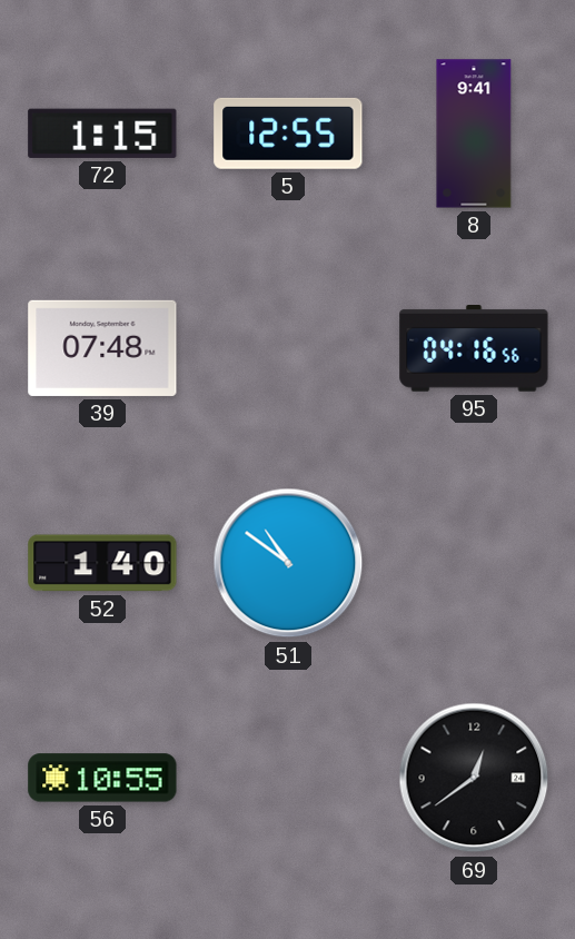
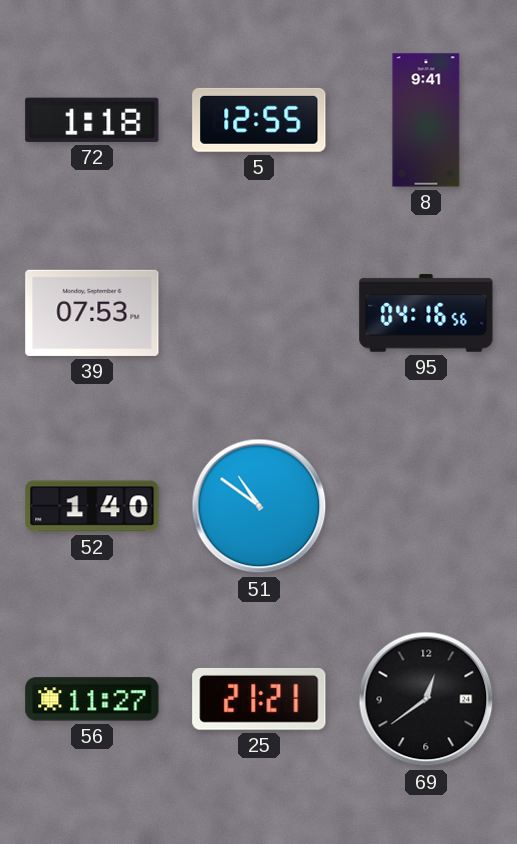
72: 1:15 -> 1:18 (92, 120)
39: 07:48 -> 07:53 (92, 313)
56: 10:55 -> 11:27 (92, 699)
25: none -> 21:21 (259, 699)
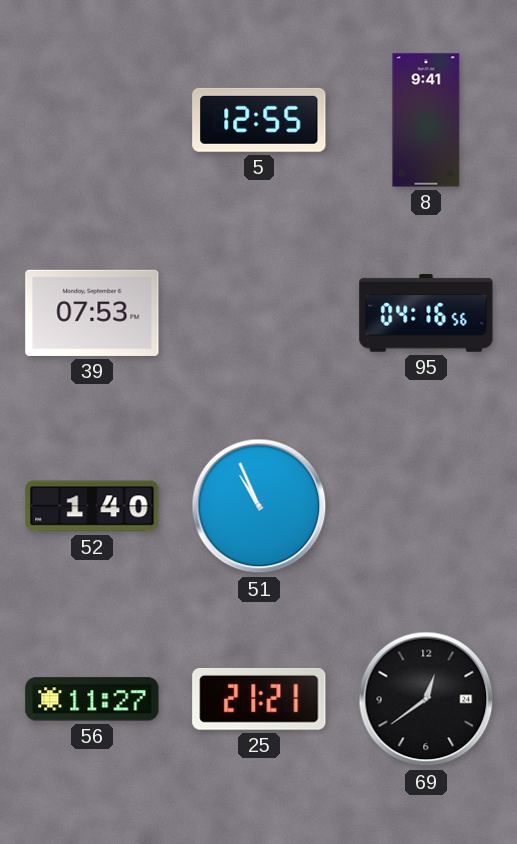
72: 1:18 -> none (92, 120)
51: 10:51 -> 10:56 (259, 506)
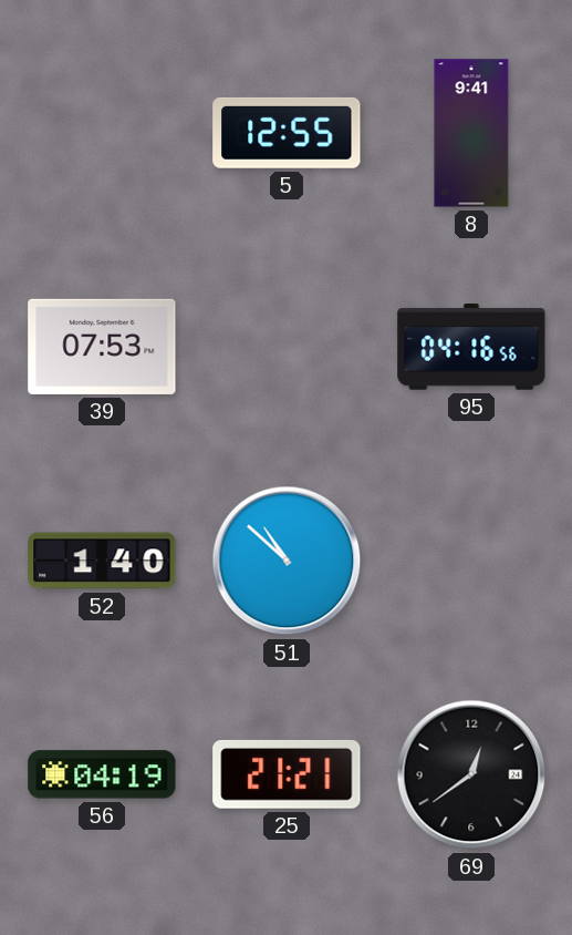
51: 10:56 -> 10:52 (287, 561)
56: 11:27 -> 04:19 (102, 774)
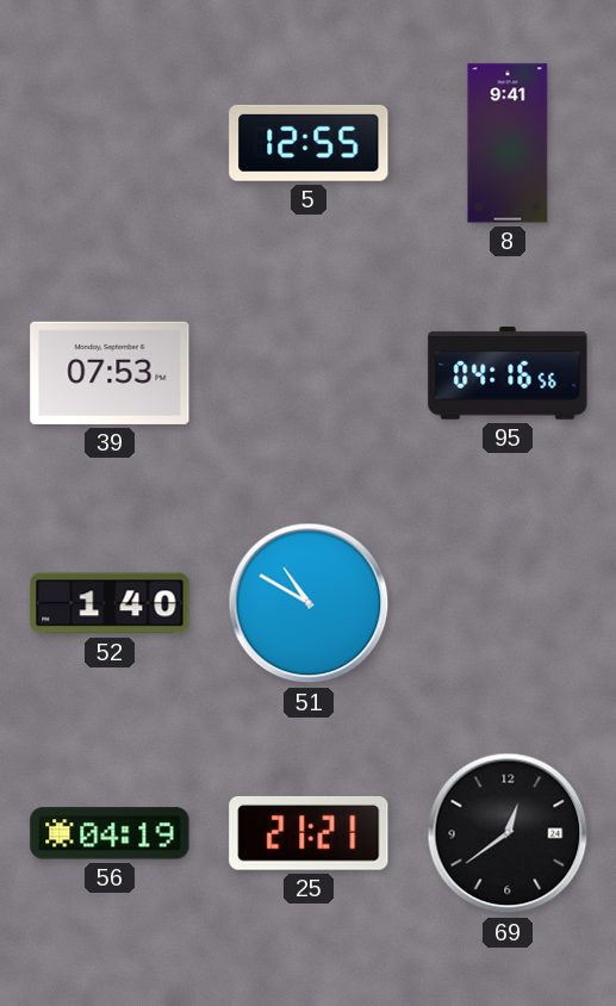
51: 10:52 -> 10:50 (309, 603)
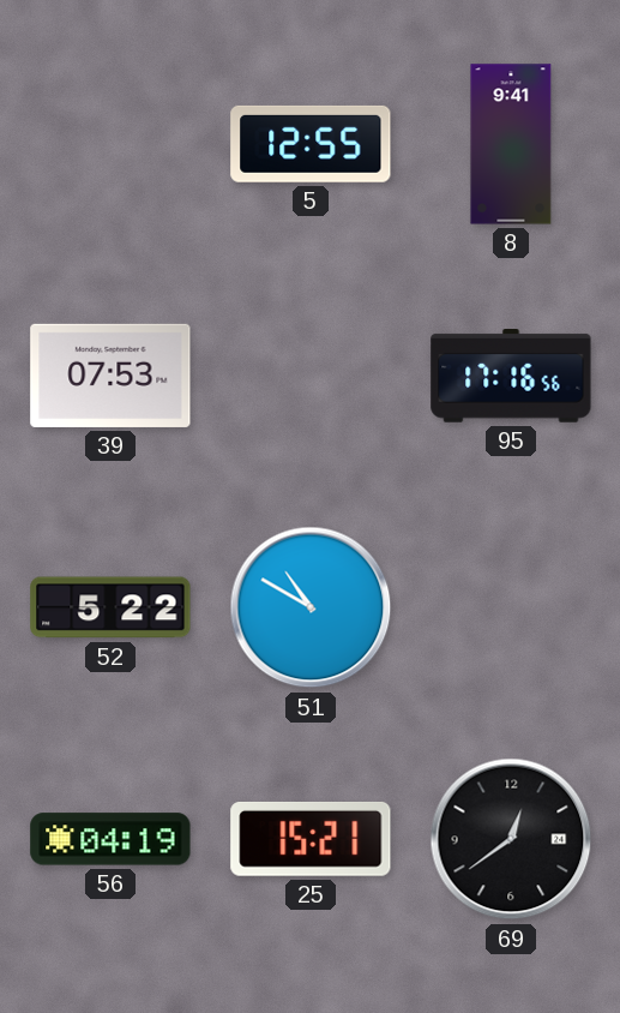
95: 04:16 -> 17:16 (511, 377)
52: 1:40 -> 5:22 (110, 607)
25: 21:21 -> 15:21 (311, 839)
